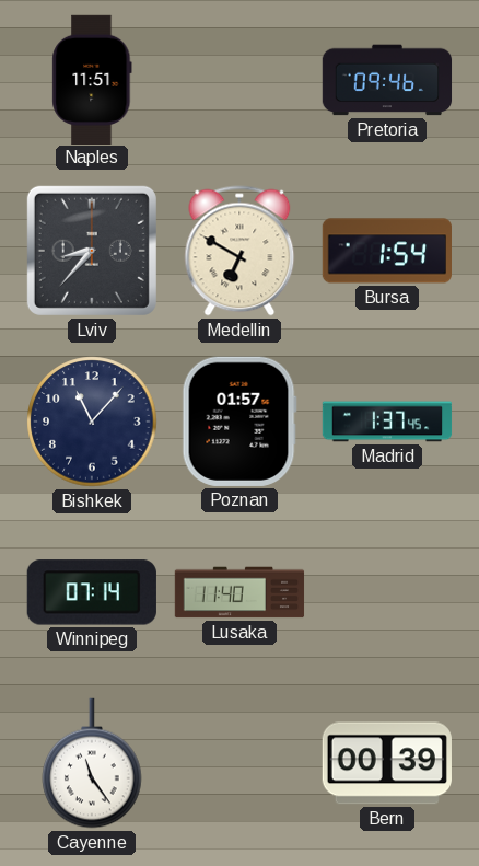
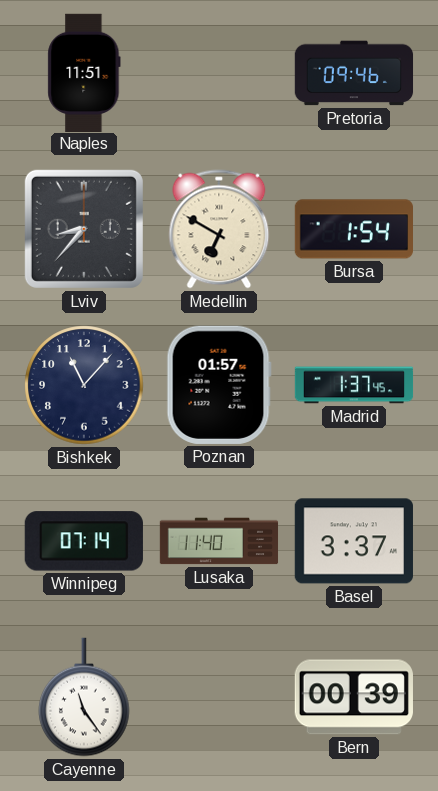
Basel: none -> 3:37 (354, 541)
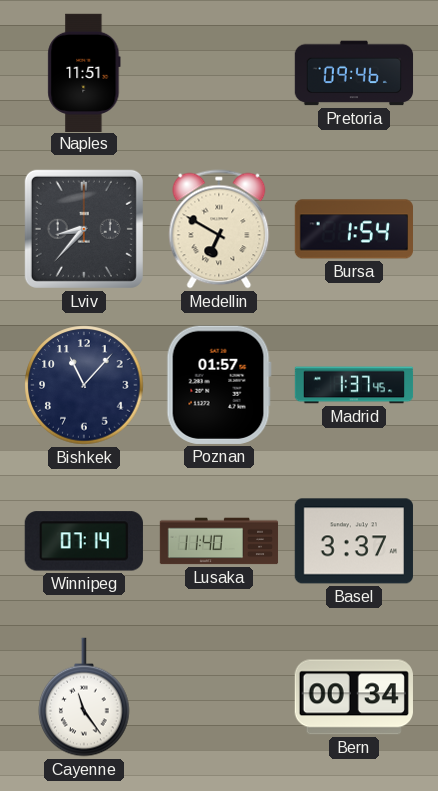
Bern: 00:39 -> 00:34 (354, 697)
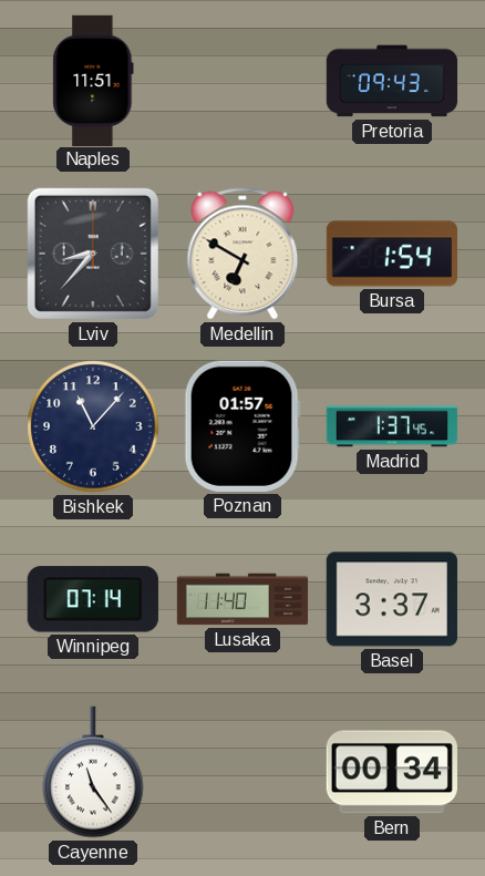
Pretoria: 09:46 -> 09:43 (392, 81)
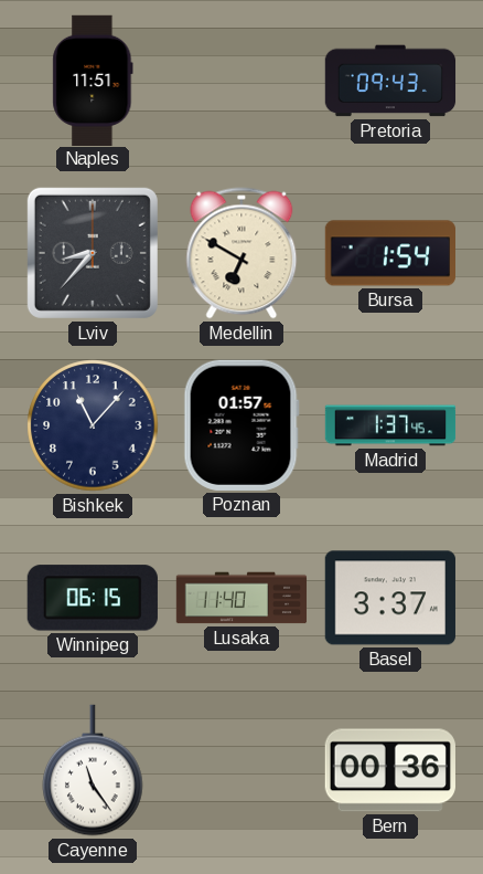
Winnipeg: 07:14 -> 06:15 (93, 598)
Bern: 00:34 -> 00:36 (390, 770)
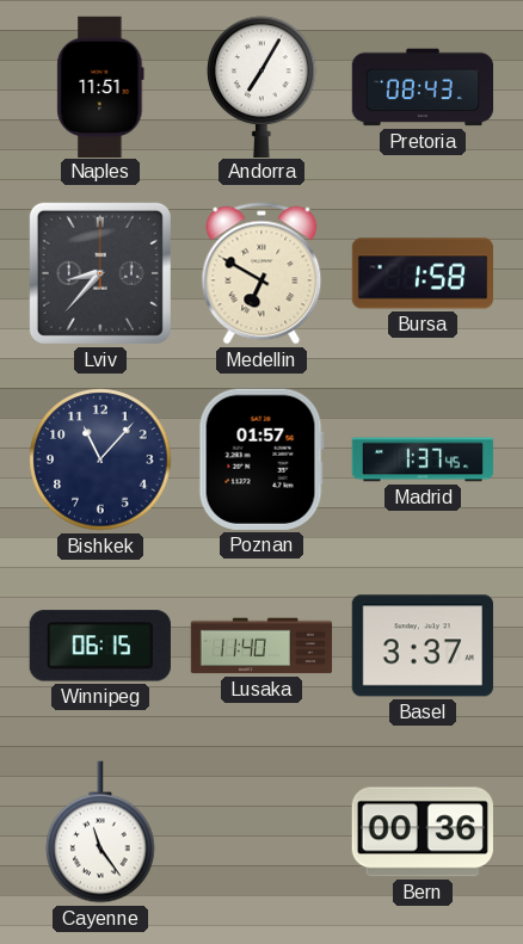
Andorra: none -> 7:05 (261, 86)
Pretoria: 09:43 -> 08:43 (423, 87)
Bursa: 1:54 -> 1:58 (422, 273)
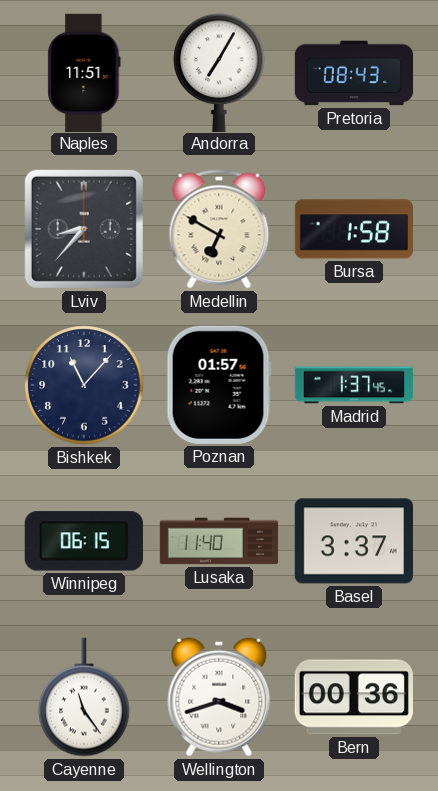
Wellington: none -> 3:42 (219, 697)
